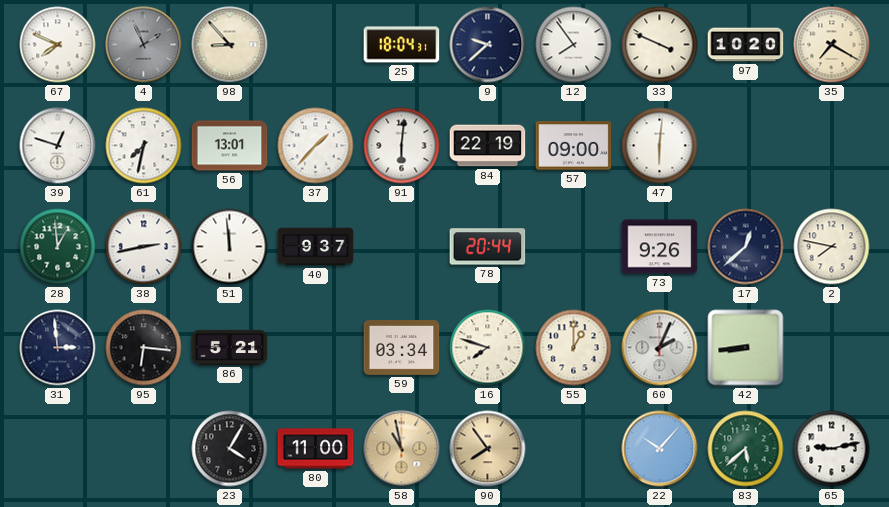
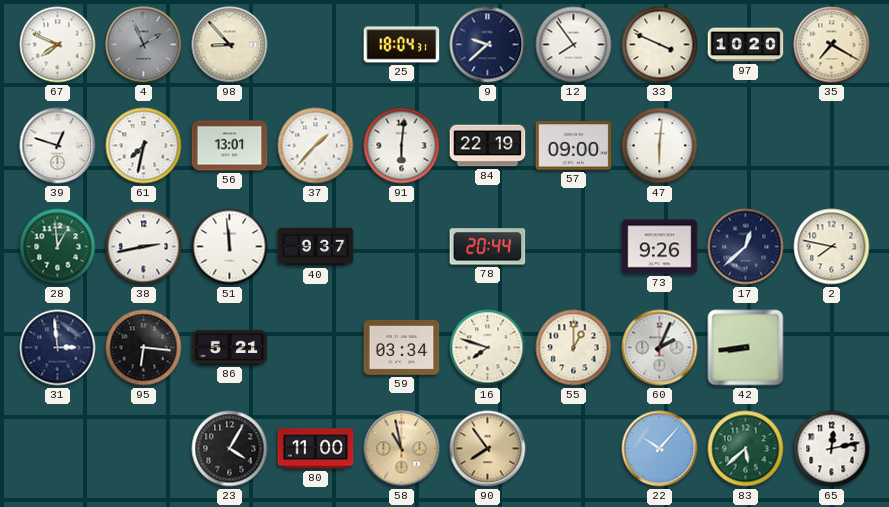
65: 9:13 -> 12:13 (832, 449)
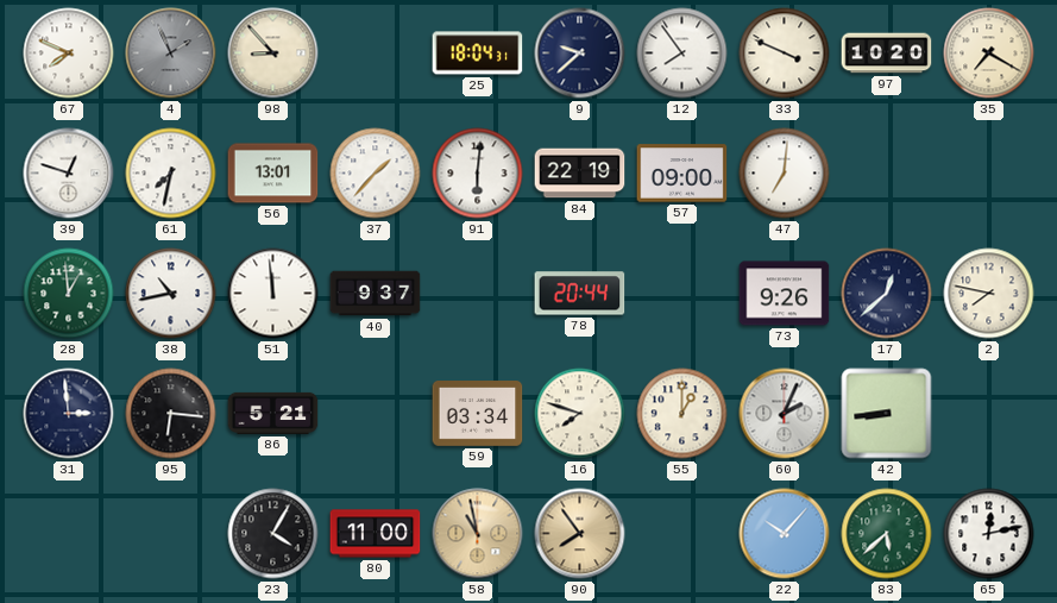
47: 6:01 -> 7:01 (785, 174)
38: 2:43 -> 10:43 (171, 294)
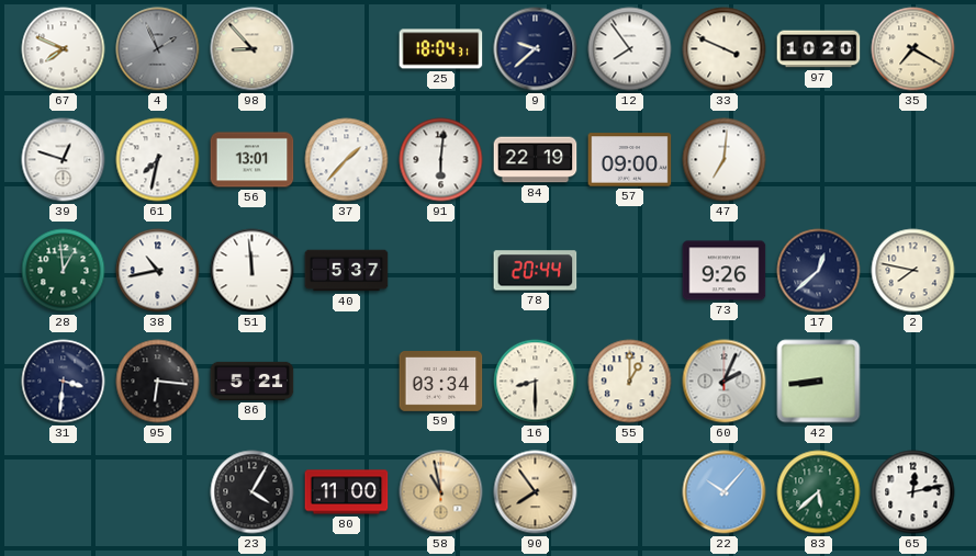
40: 9:37 -> 5:37 (347, 271)
31: 2:59 -> 3:31 (64, 382)
16: 7:48 -> 8:30 (536, 382)
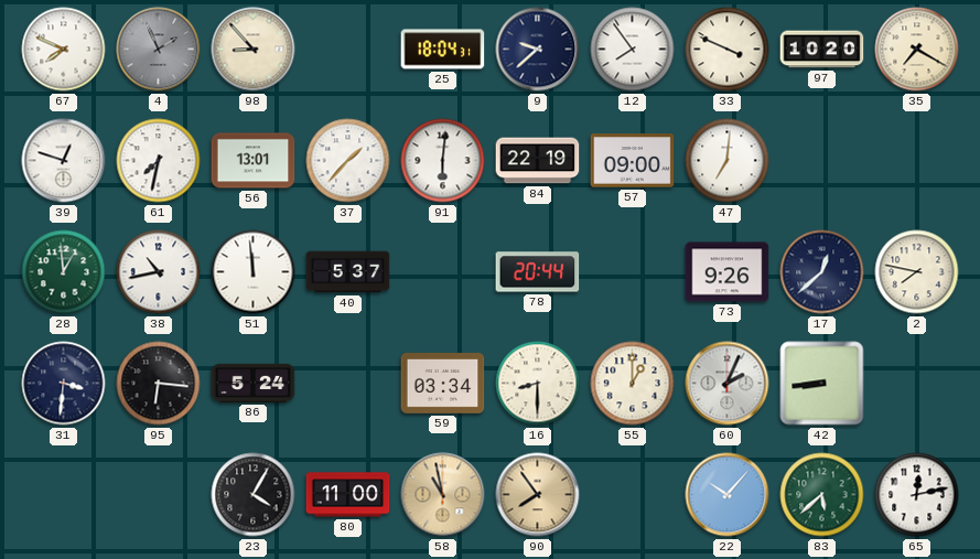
86: 5:21 -> 5:24 (254, 383)
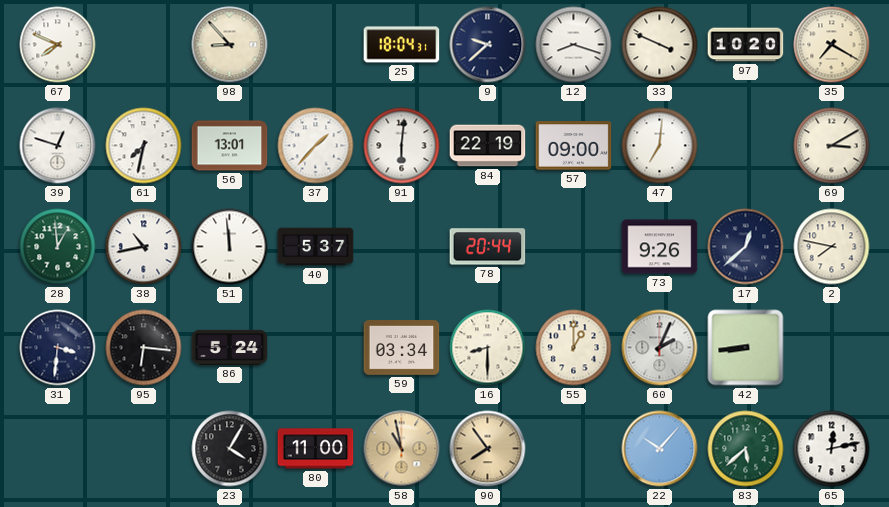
4: 1:56 -> none (159, 50)
12: 7:54 -> 8:18 (574, 45)
69: none -> 3:10 (832, 146)
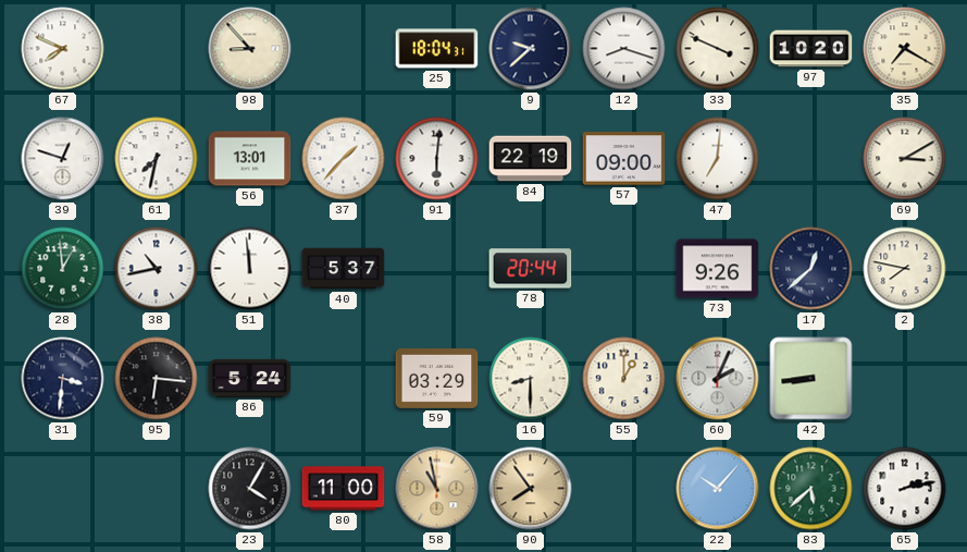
59: 03:34 -> 03:29 (437, 379)
65: 12:13 -> 2:13 (905, 489)
